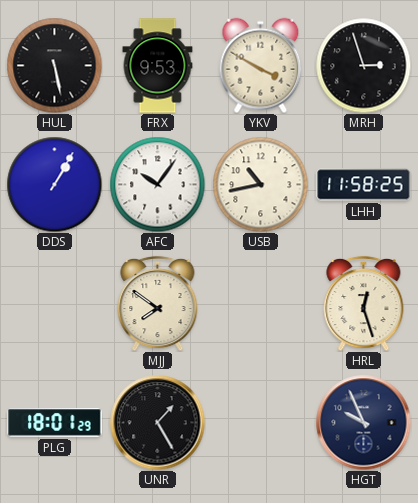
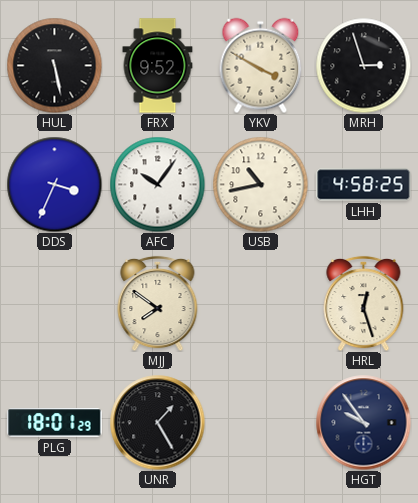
FRX: 9:53 -> 9:52 (158, 66)
DDS: 1:05 -> 3:34 (54, 184)
LHH: 11:58 -> 4:58 (364, 185)
HGT: 9:56 -> 9:54 (363, 422)
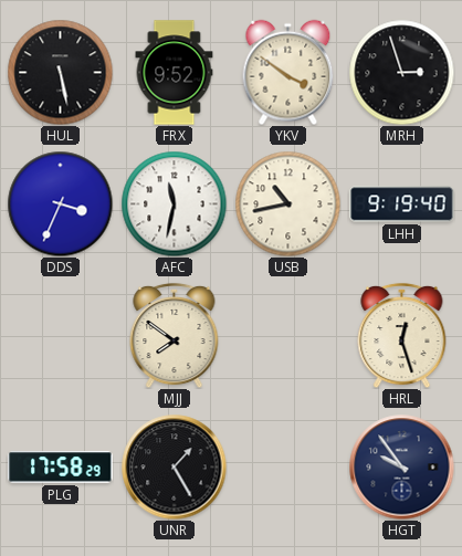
YKV: 3:50 -> 3:51 (288, 72)
AFC: 10:06 -> 11:32 (174, 203)
LHH: 4:58 -> 9:19 (402, 204)
PLG: 18:01 -> 17:58 (61, 468)
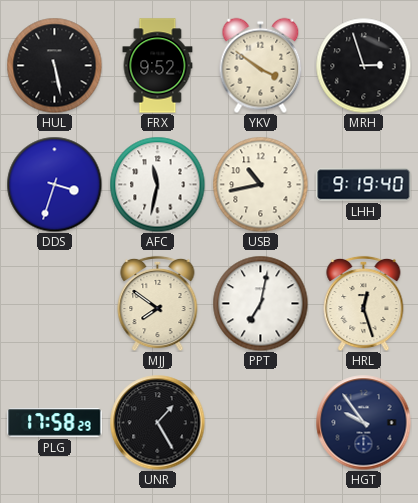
DDS: 3:34 -> 3:33 (54, 184)
PPT: none -> 7:02 (260, 303)
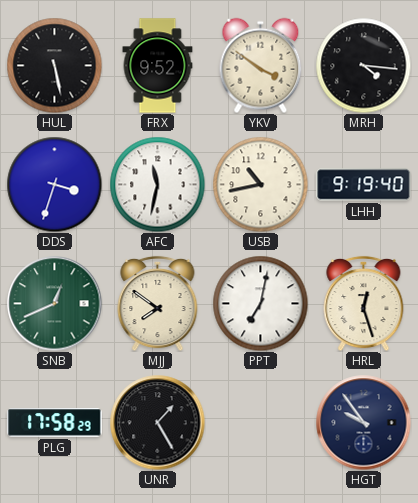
MRH: 2:57 -> 4:16 (363, 65)
SNB: none -> 12:41 (54, 303)
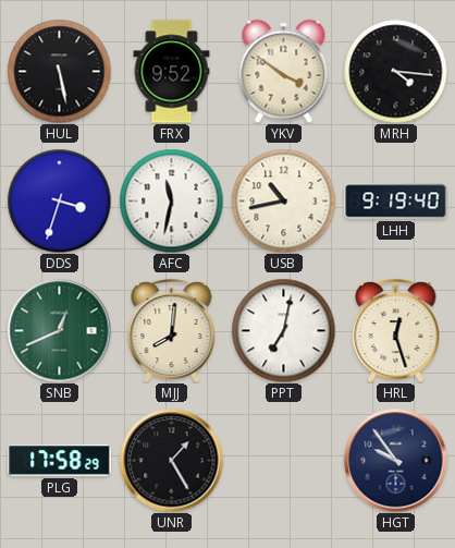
MJJ: 7:51 -> 8:01 (172, 330)
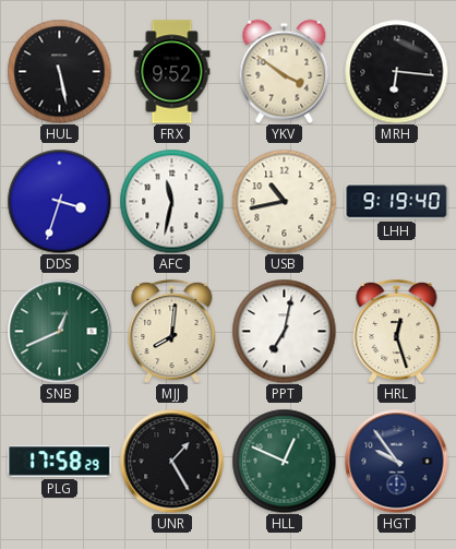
MRH: 4:16 -> 6:16 (396, 71)
HLL: none -> 12:49 (284, 461)
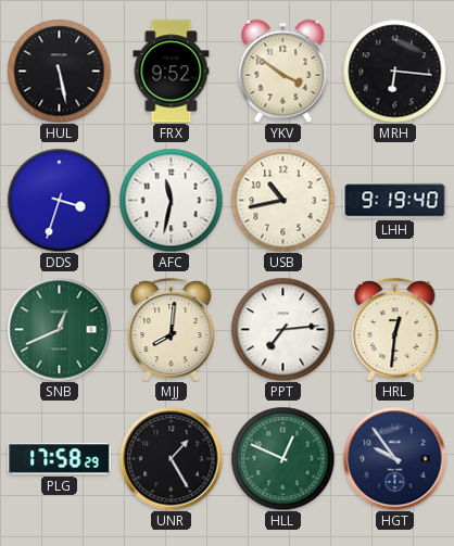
PPT: 7:02 -> 7:14 (282, 329)
HRL: 12:27 -> 12:31 (395, 329)
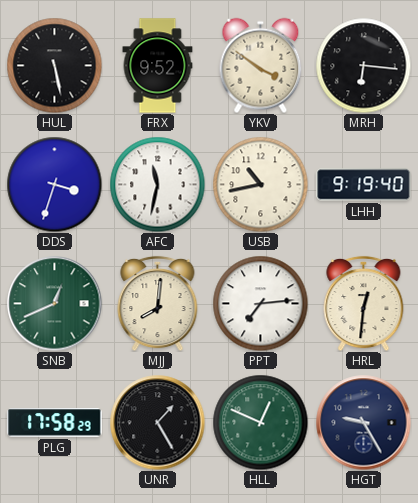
HGT: 9:54 -> 9:25 (363, 422)
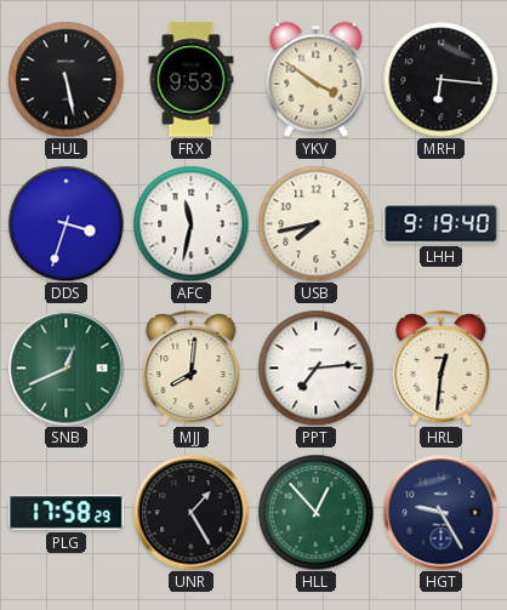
FRX: 9:52 -> 9:53 (192, 80)
USB: 10:43 -> 7:43 (315, 223)
HLL: 12:49 -> 12:53 (315, 512)
